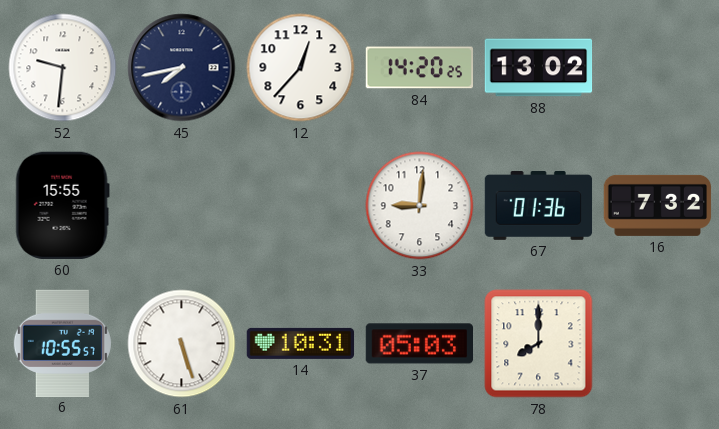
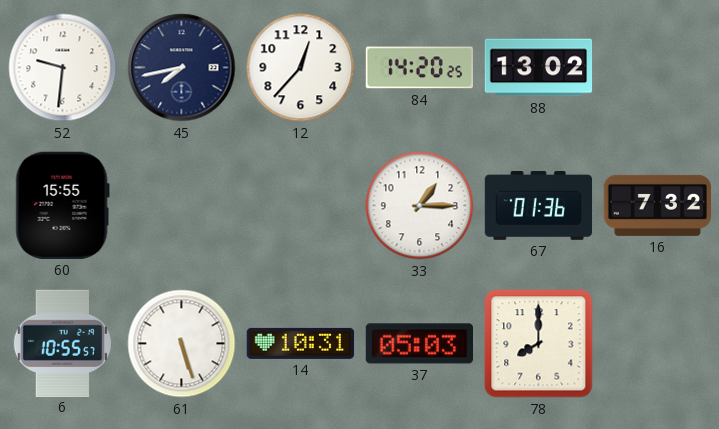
33: 9:01 -> 1:15 (420, 206)
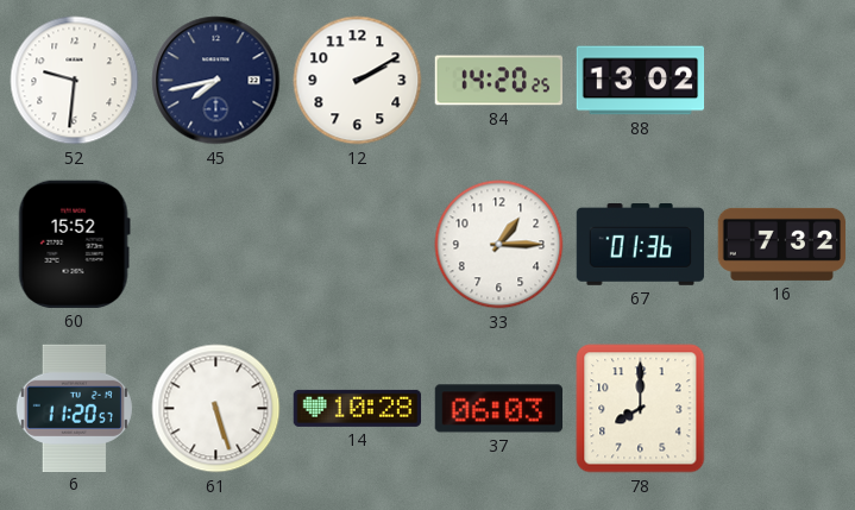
12: 12:37 -> 2:10 (358, 81)
60: 15:55 -> 15:52 (74, 244)
6: 10:55 -> 11:20 (74, 408)
14: 10:31 -> 10:28 (358, 408)
37: 05:03 -> 06:03 (498, 409)
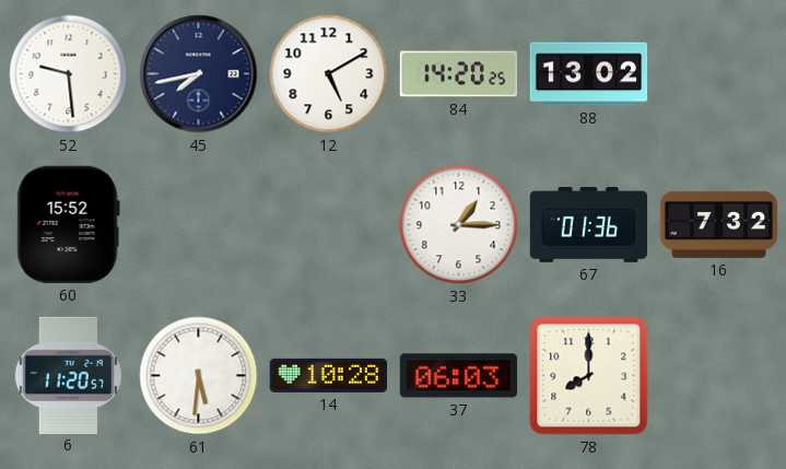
52: 9:31 -> 9:29 (69, 74)
12: 2:10 -> 5:10 (329, 74)
61: 5:27 -> 5:31 (199, 376)
